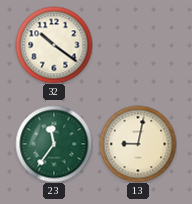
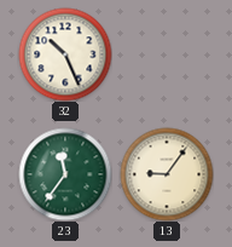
32: 10:21 -> 10:26 (65, 54)
13: 9:02 -> 9:06 (167, 174)
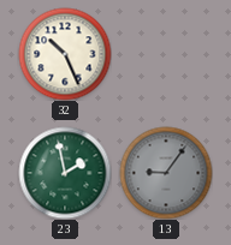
23: 11:36 -> 1:58 (65, 173)
13 dial: cream -> grey (166, 173)
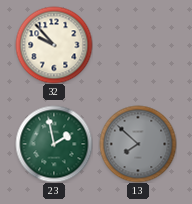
32: 10:26 -> 9:53 (54, 45)
13: 9:06 -> 7:52 (138, 144)
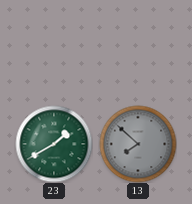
32: 9:53 -> none (54, 45)
23: 1:58 -> 1:40 (54, 144)
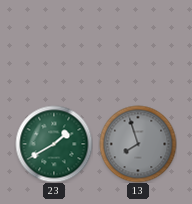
13: 7:52 -> 7:57 (138, 144)
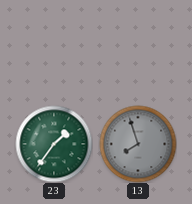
23: 1:40 -> 1:36 (54, 144)
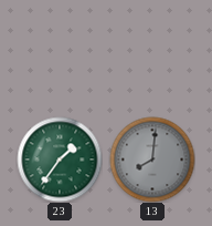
13: 7:57 -> 8:01 (152, 160)
